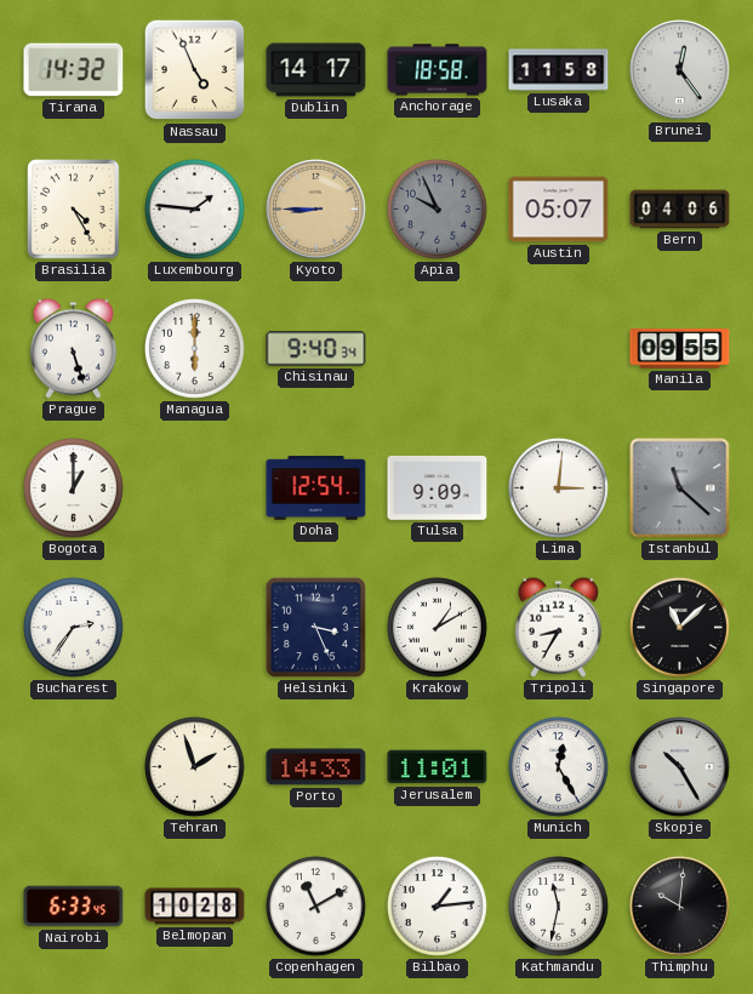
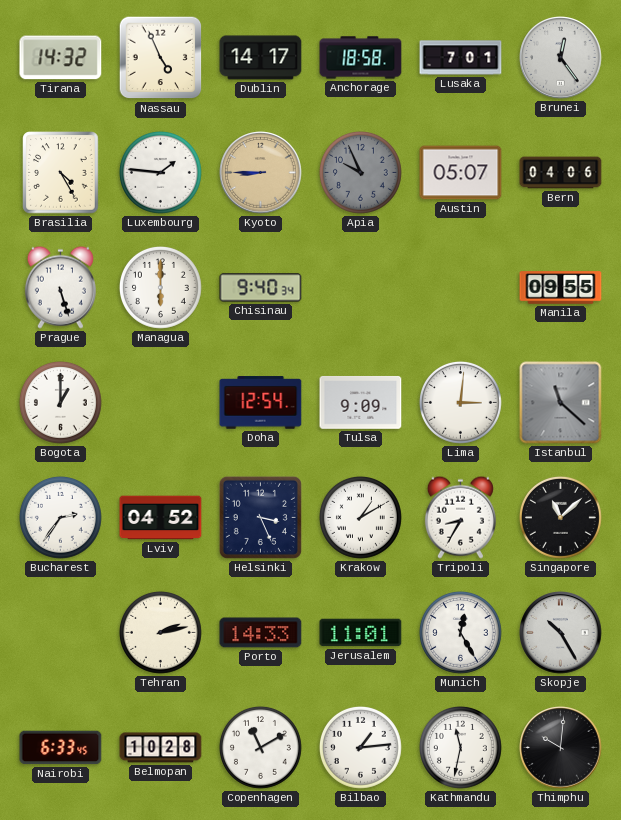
Lusaka: 11:58 -> 7:01 (461, 58)
Lviv: none -> 04:52 (161, 518)
Tehran: 1:57 -> 2:13 (160, 632)
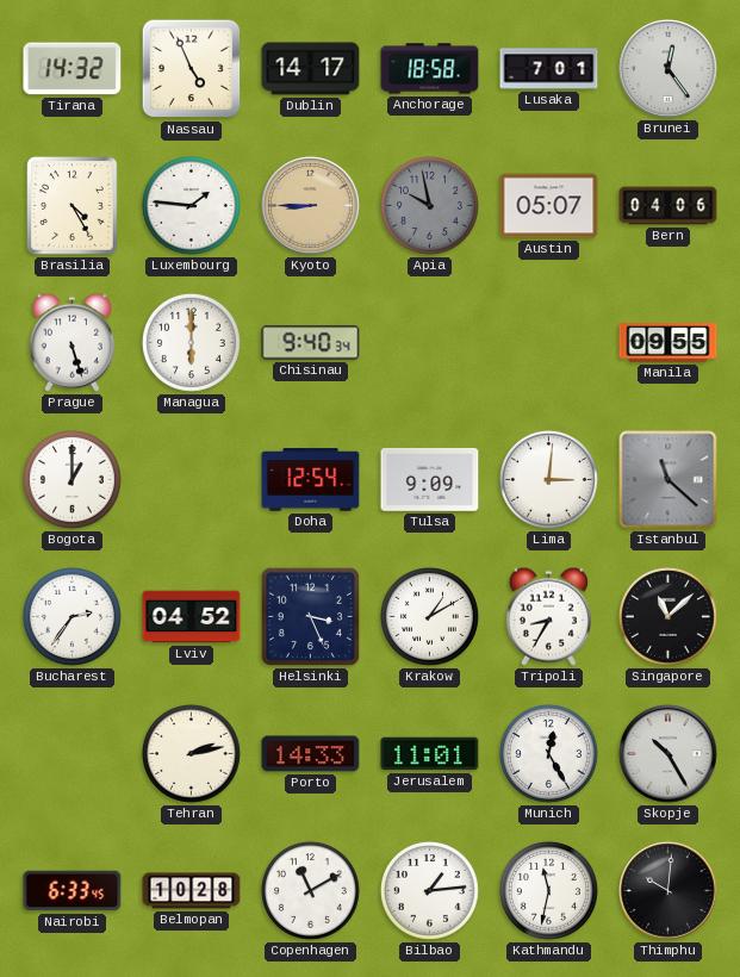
Apia: 9:56 -> 9:58 (429, 205)
